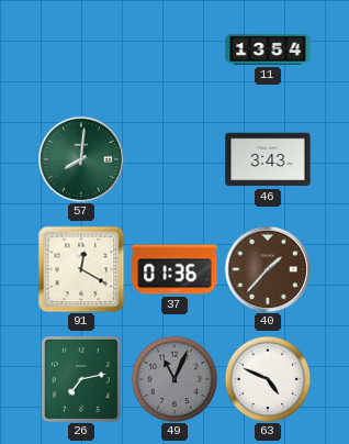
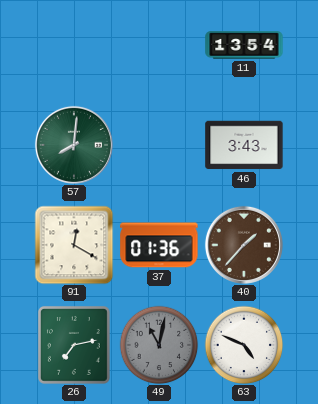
49: 11:04 -> 11:02 (159, 345)
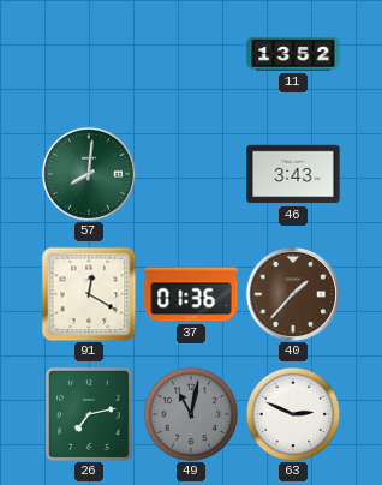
11: 13:54 -> 13:52 (293, 54)
63: 4:49 -> 2:49 (293, 414)
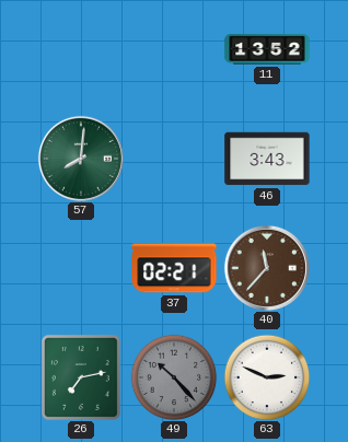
91: 12:20 -> none (89, 294)
37: 01:36 -> 02:21 (174, 268)
40: 1:37 -> 11:37 (267, 268)
49: 11:02 -> 10:23 (174, 377)
